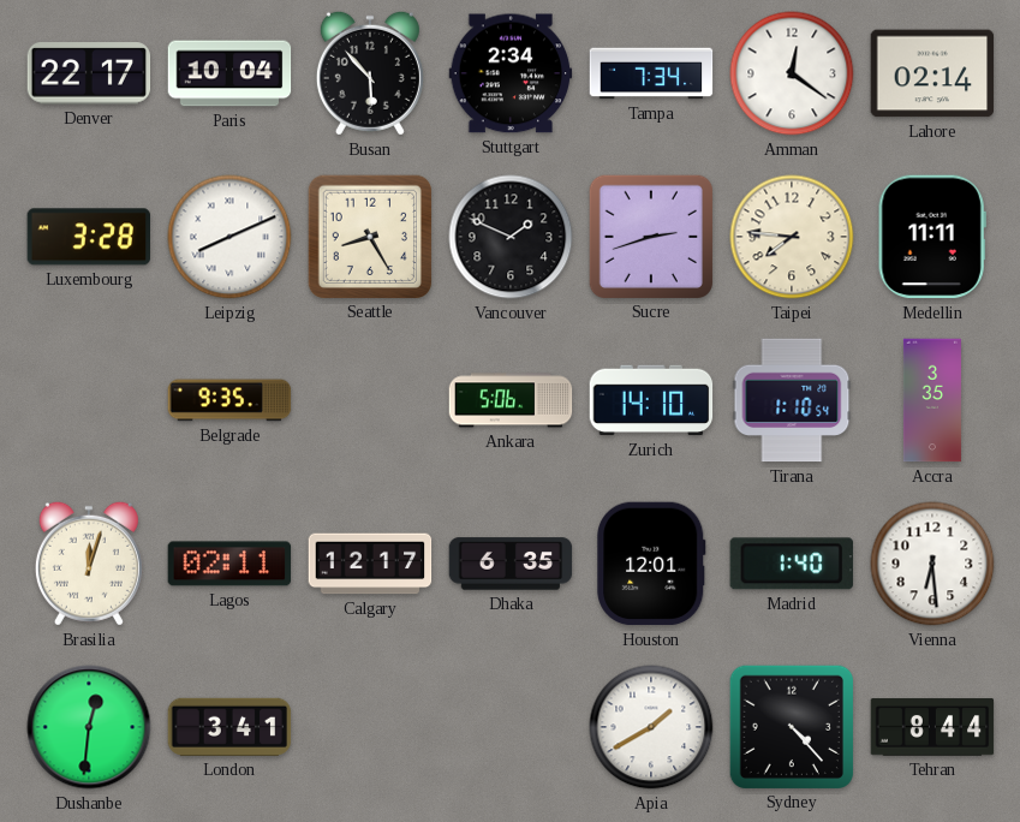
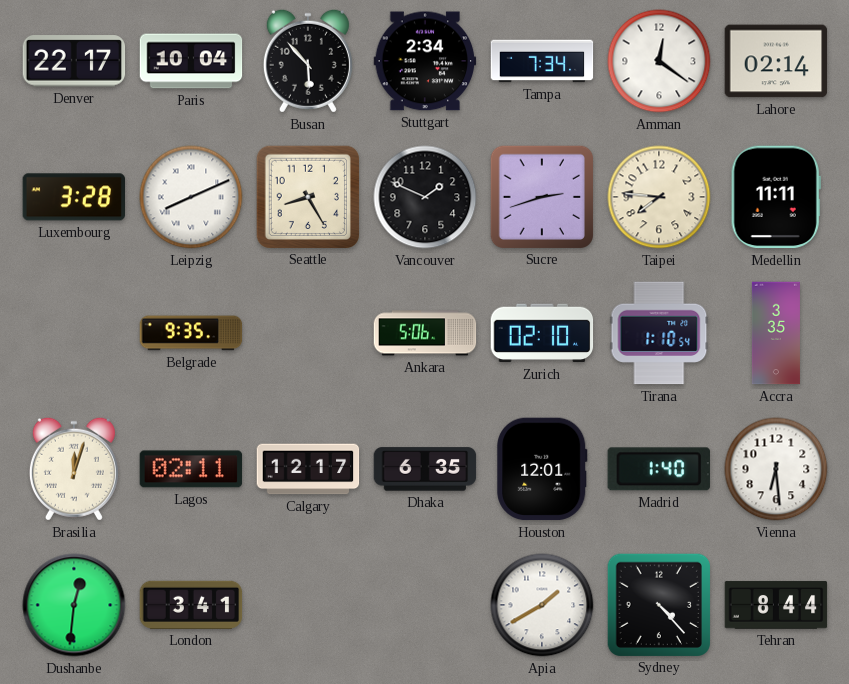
Zurich: 14:10 -> 02:10 (542, 333)
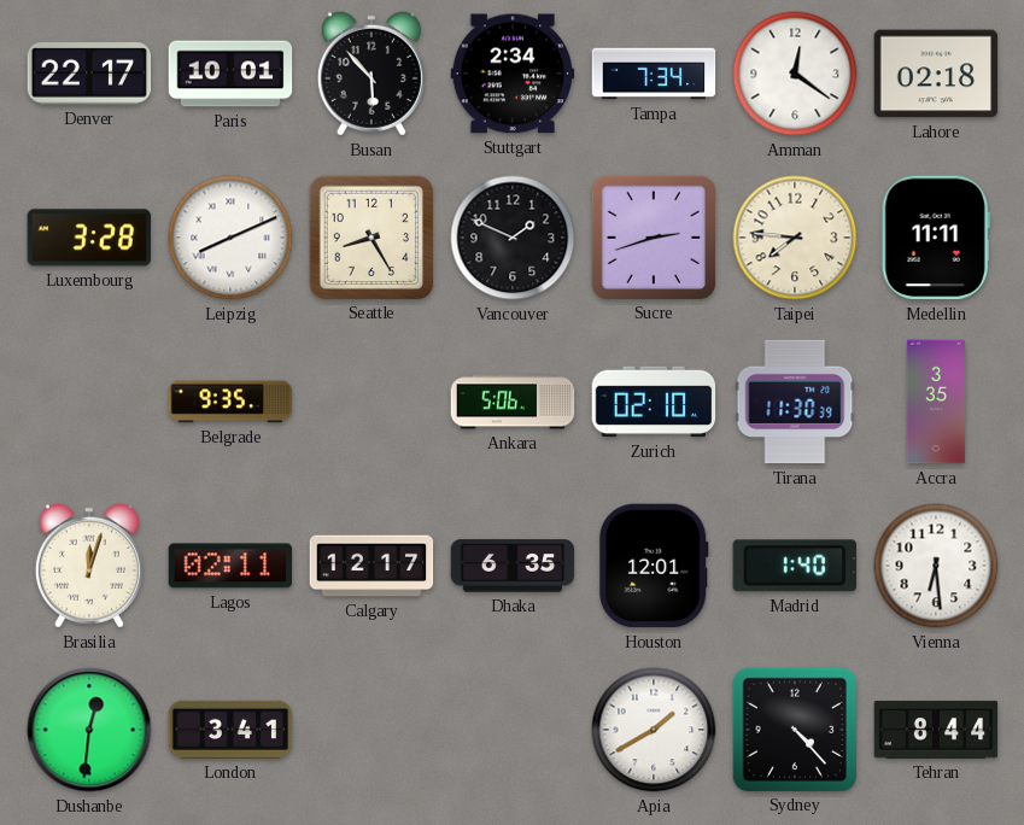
Paris: 10:04 -> 10:01 (230, 74)
Lahore: 02:14 -> 02:18 (936, 74)
Tirana: 1:10 -> 11:30 (795, 402)
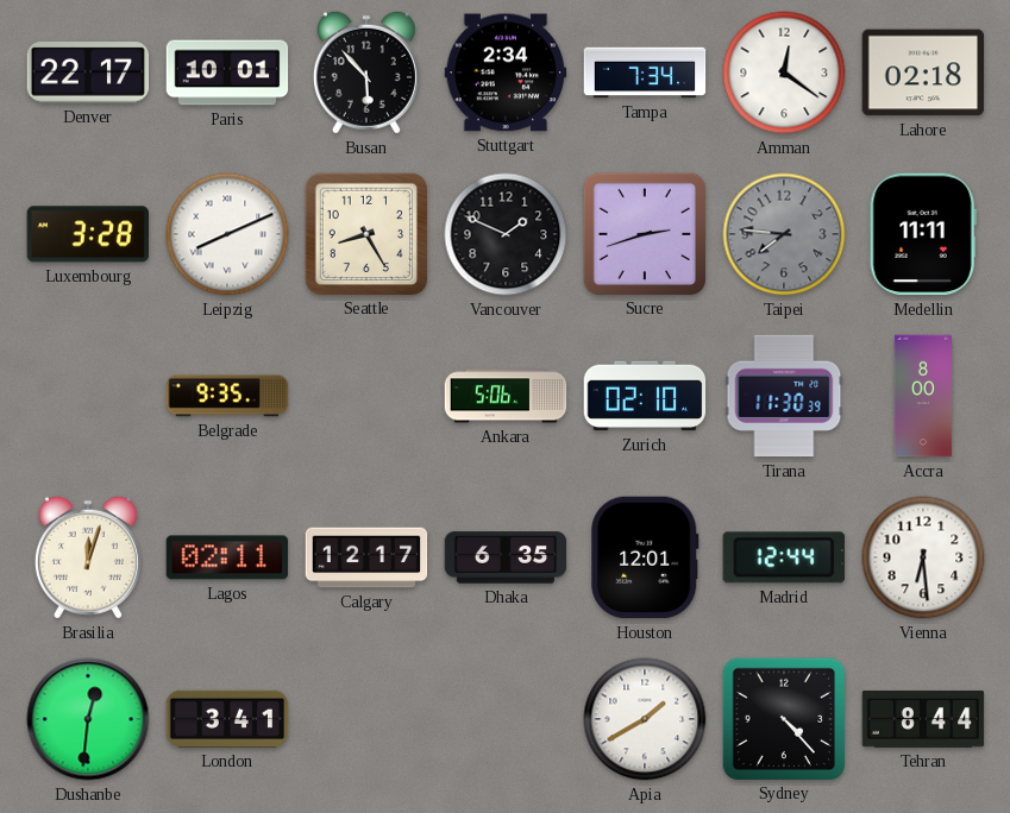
Taipei dial: cream -> grey (784, 234)
Accra: 3:35 -> 8:00 (923, 396)
Madrid: 1:40 -> 12:44 (784, 557)
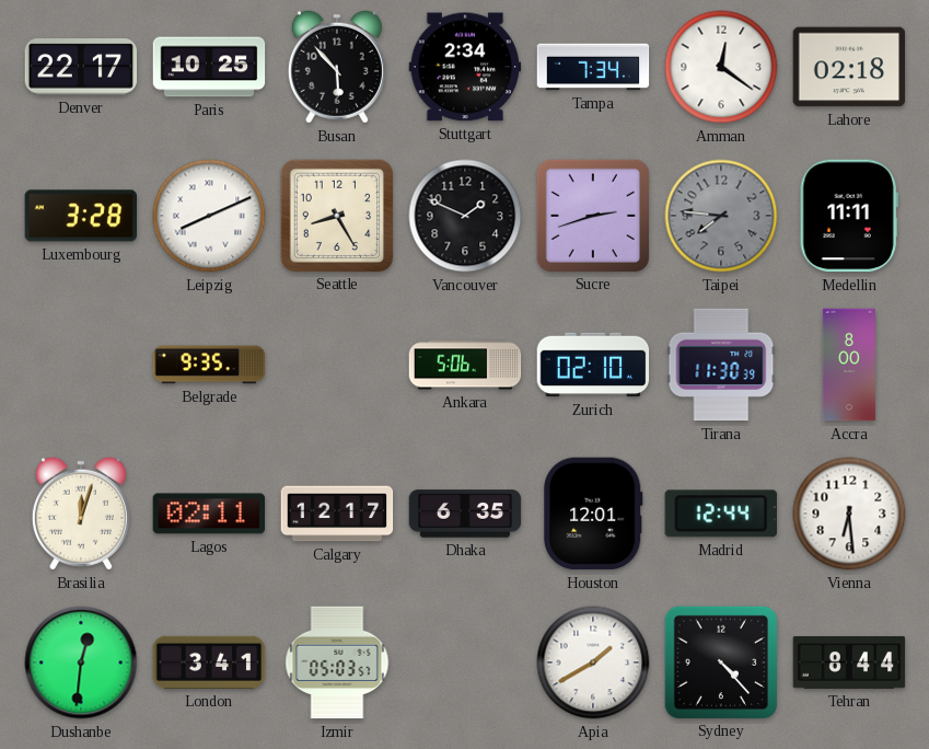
Paris: 10:01 -> 10:25 (209, 67)
Izmir: none -> 05:03 (337, 662)
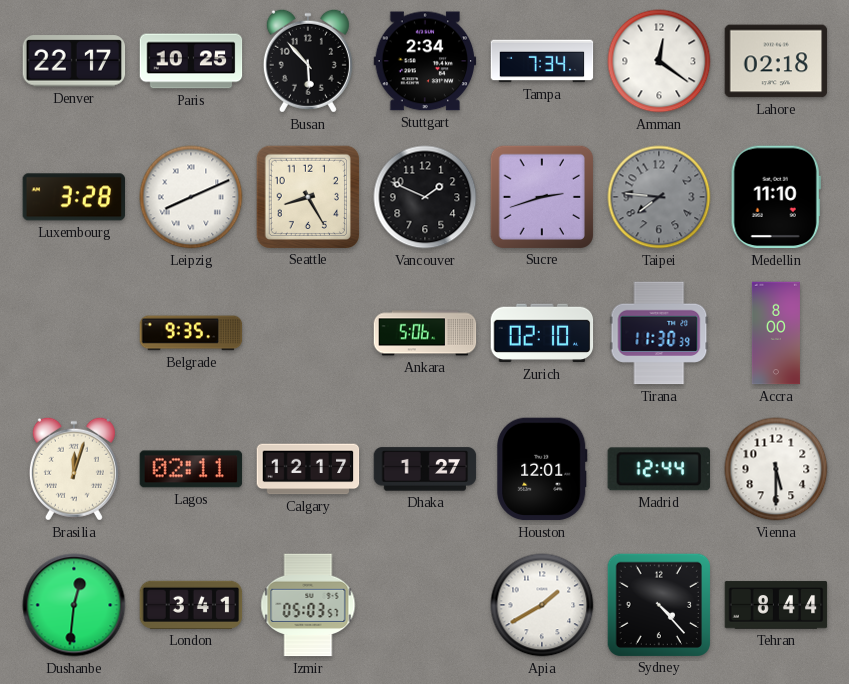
Medellin: 11:11 -> 11:10 (776, 197)
Dhaka: 6:35 -> 1:27 (425, 469)
Vienna: 6:29 -> 5:30 (776, 469)
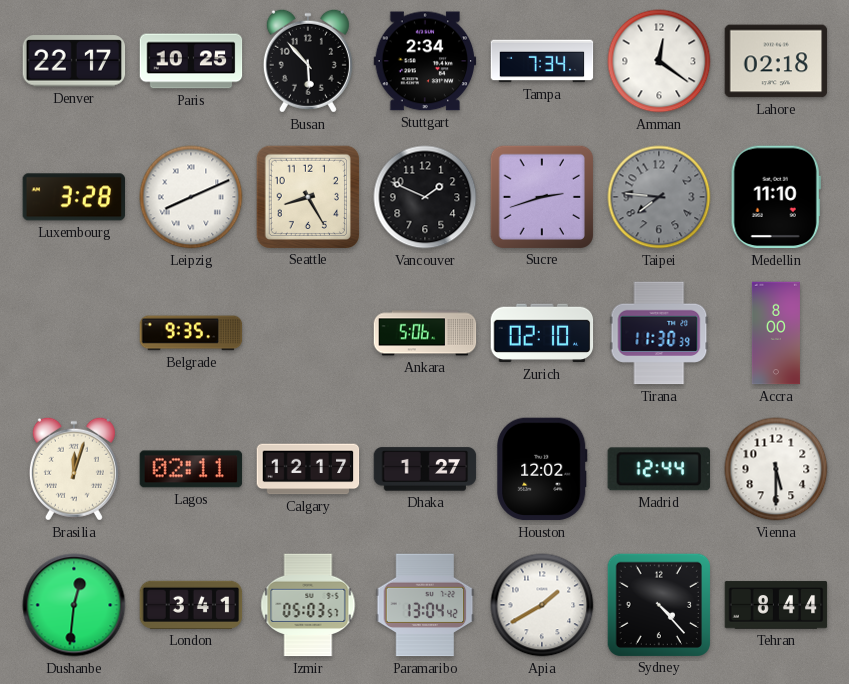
Houston: 12:01 -> 12:02 (542, 469)
Paramaribo: none -> 13:04 (425, 605)
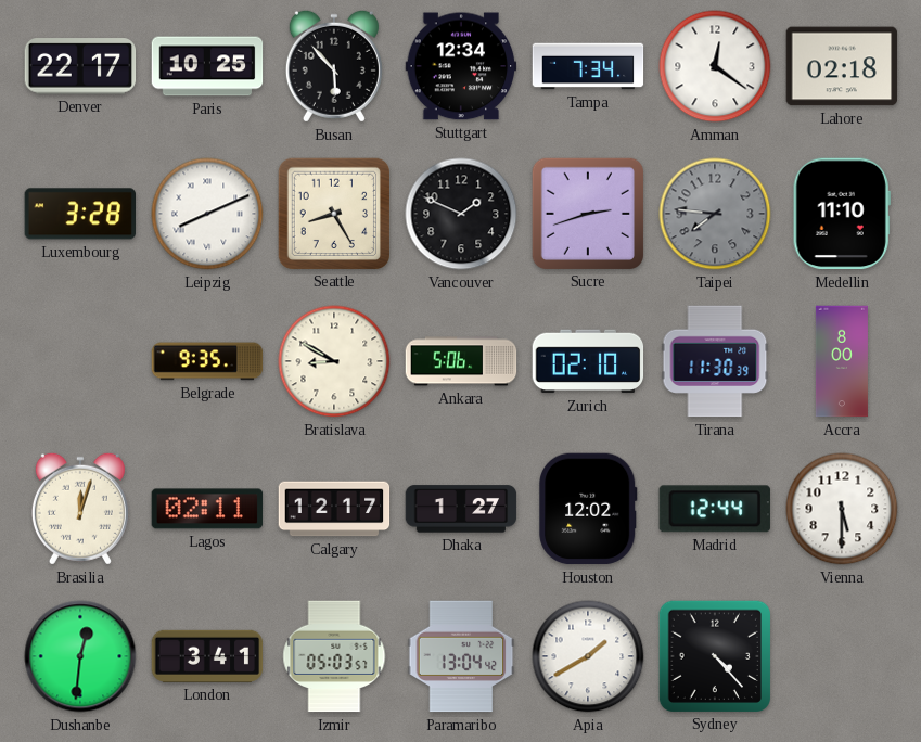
Stuttgart: 2:34 -> 12:34 (461, 66)
Bratislava: none -> 8:50 (334, 361)
Tehran: 8:44 -> none (776, 605)
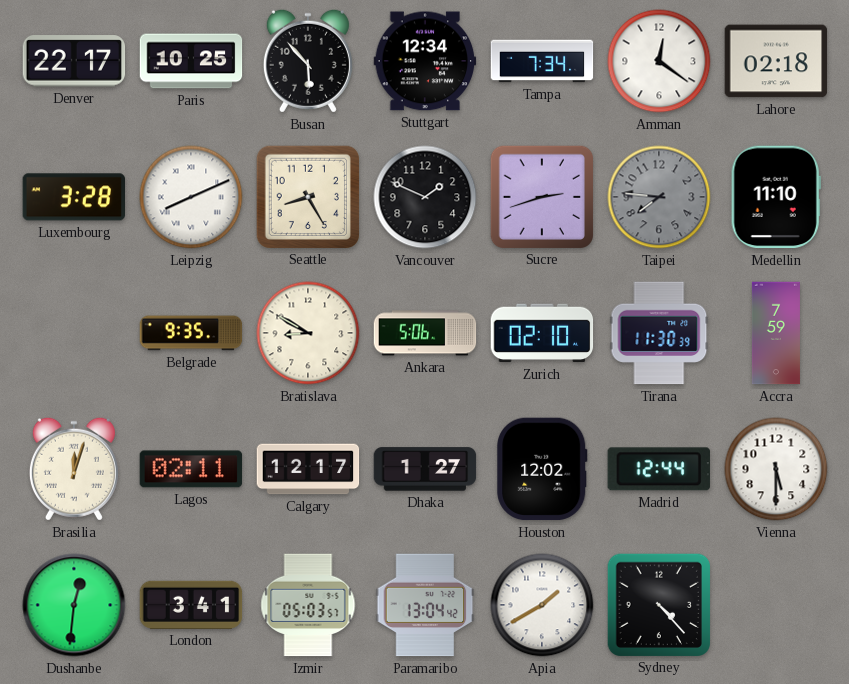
Accra: 8:00 -> 7:59 (776, 333)
